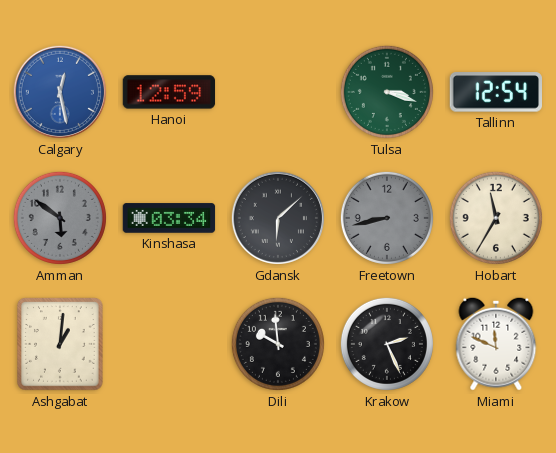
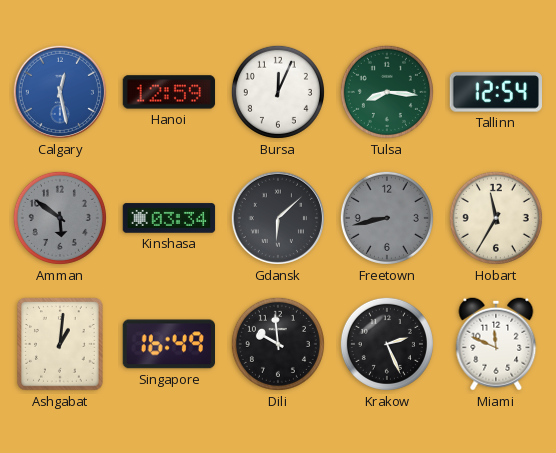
Bursa: none -> 12:04 (278, 92)
Tulsa: 3:18 -> 8:16 (387, 92)
Singapore: none -> 16:49 (168, 344)
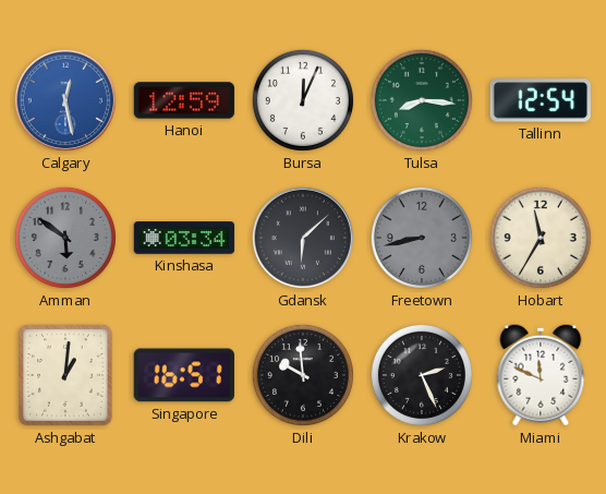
Singapore: 16:49 -> 16:51 (183, 375)
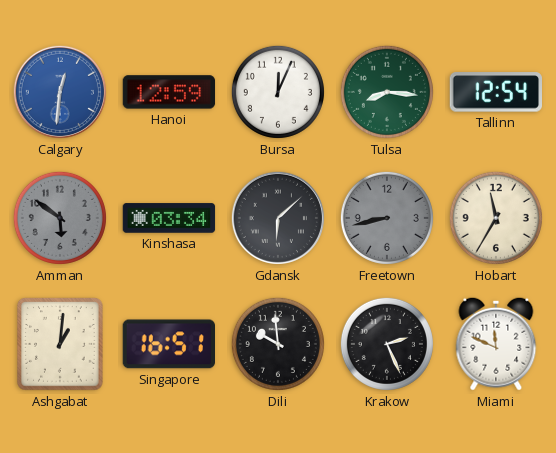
Calgary: 12:28 -> 12:31 (60, 92)
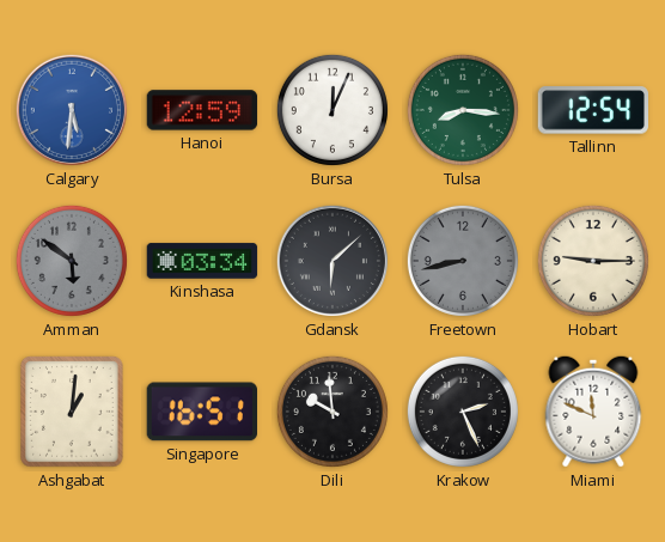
Calgary: 12:31 -> 5:31 (72, 110)
Hobart: 11:35 -> 9:15 (593, 261)
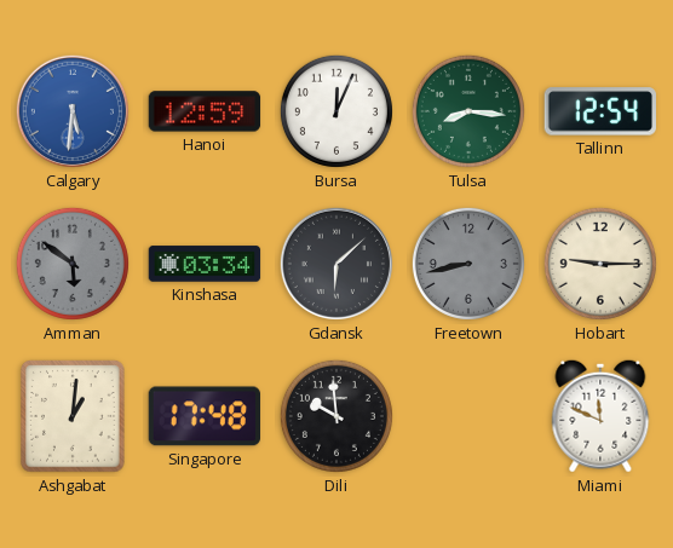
Singapore: 16:51 -> 17:48 (203, 416)
Krakow: 2:26 -> none (463, 412)
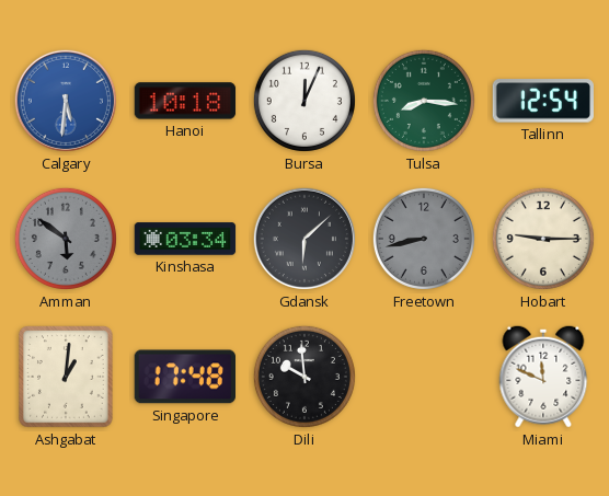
Hanoi: 12:59 -> 10:18 (185, 101)
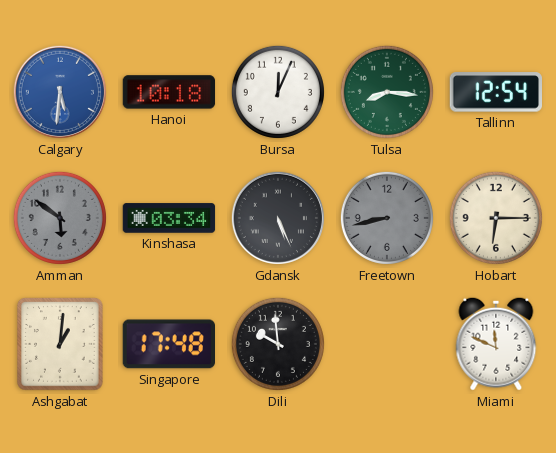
Gdansk: 6:08 -> 5:26 (278, 218)
Hobart: 9:15 -> 6:15 (496, 218)
